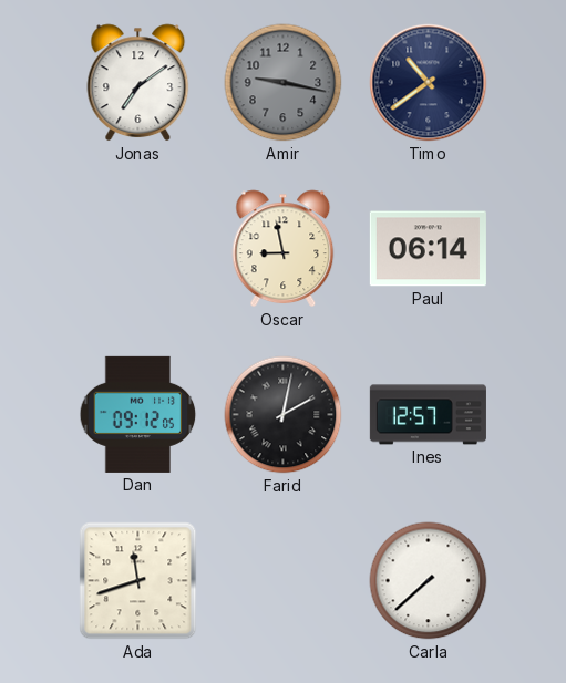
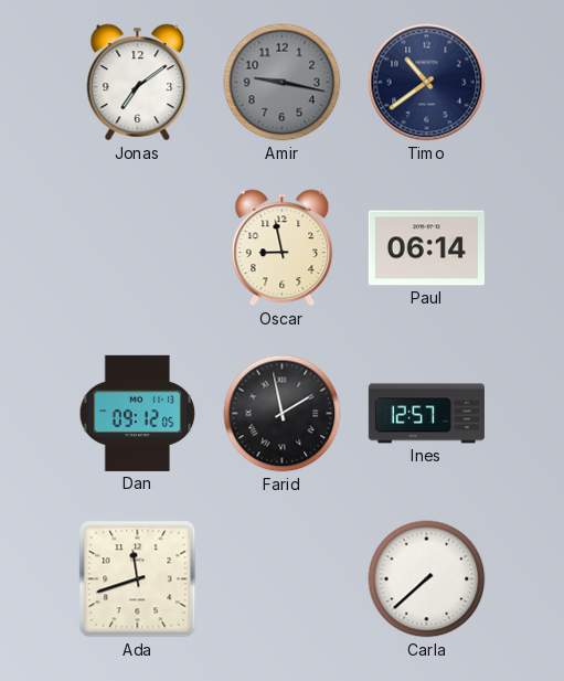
Farid: 2:02 -> 1:58 (283, 414)
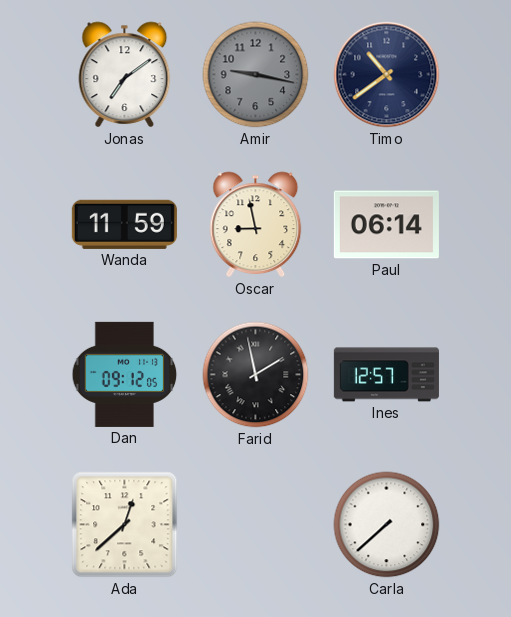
Wanda: none -> 11:59 (124, 224)
Ada: 11:42 -> 12:38 (125, 525)
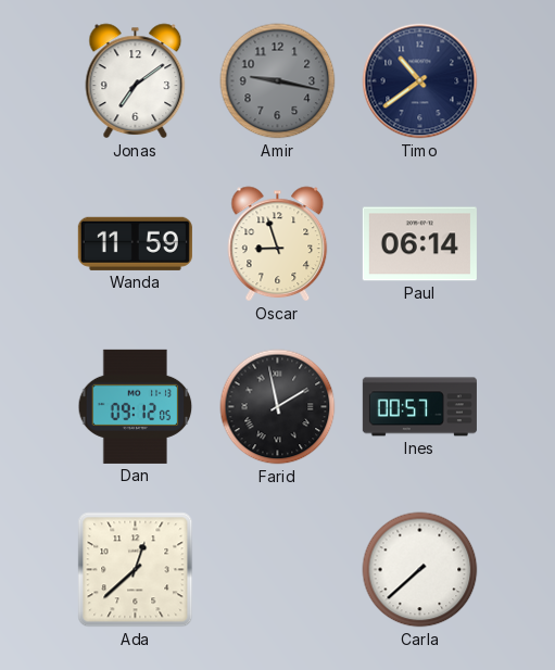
Oscar: 8:58 -> 8:57 (278, 244)
Ines: 12:57 -> 00:57 (419, 407)
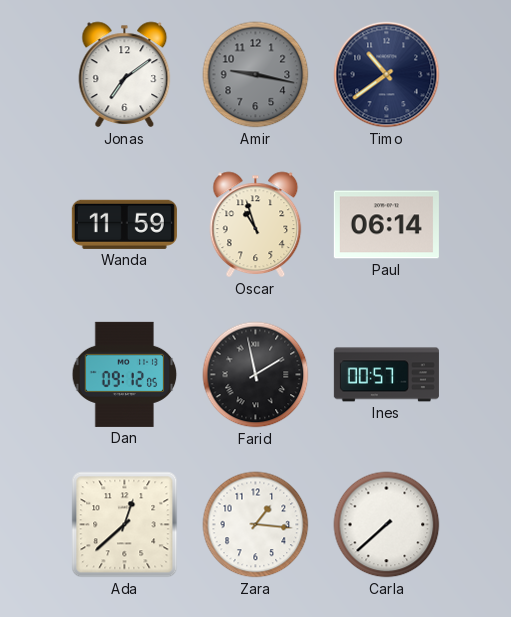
Oscar: 8:57 -> 10:57 (256, 225)
Zara: none -> 1:16 (256, 525)
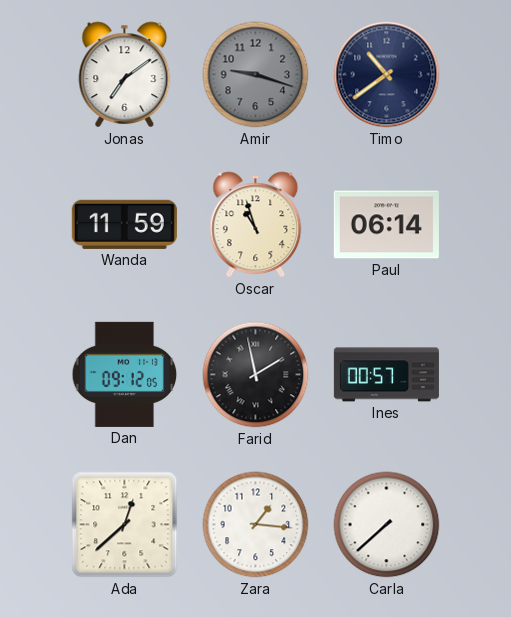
Amir: 9:17 -> 9:18 (256, 75)
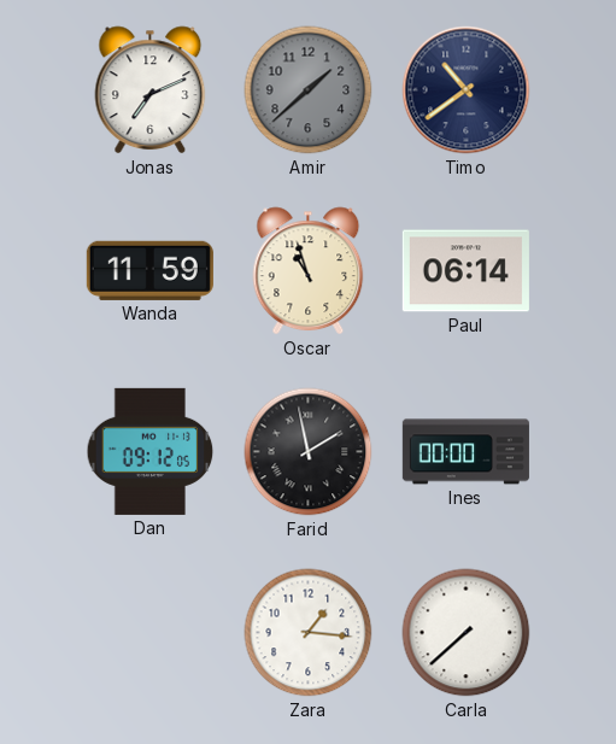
Jonas: 7:09 -> 7:11 (151, 90)
Amir: 9:18 -> 1:38 (309, 90)
Ines: 00:57 -> 00:00 (465, 452)
Ada: 12:38 -> none (125, 525)
